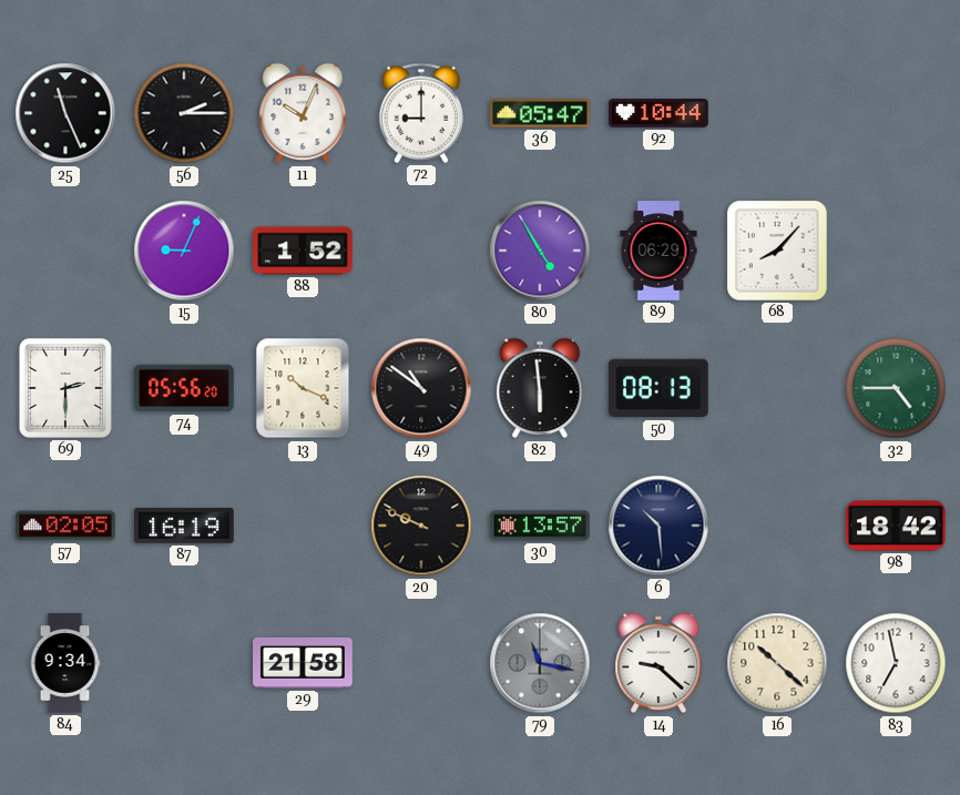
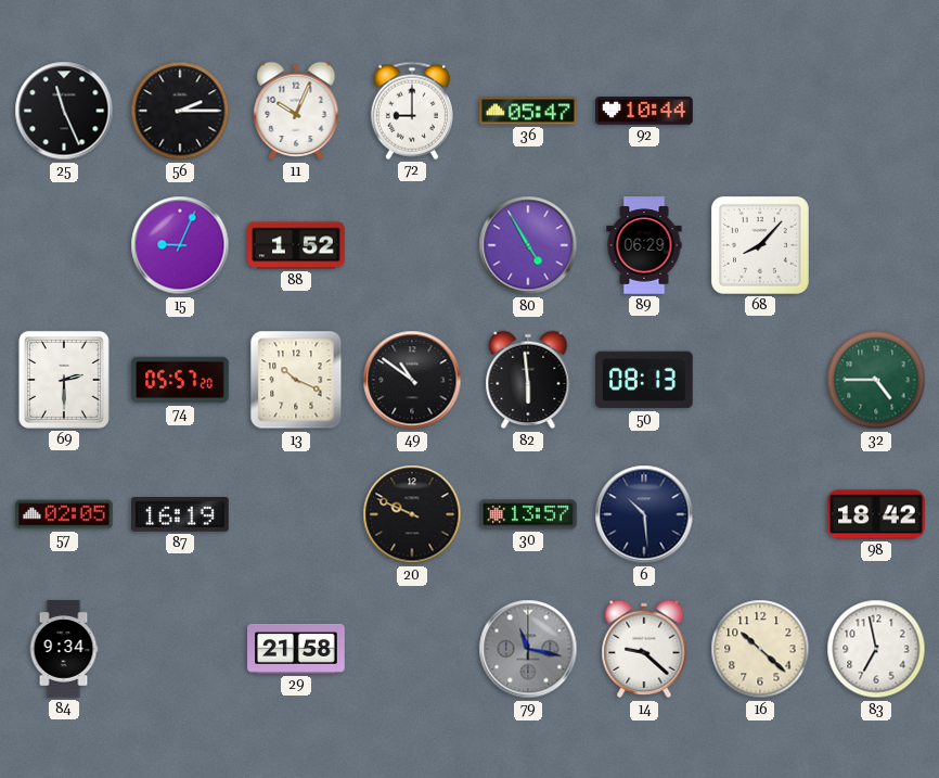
74: 05:56 -> 05:57 (180, 380)
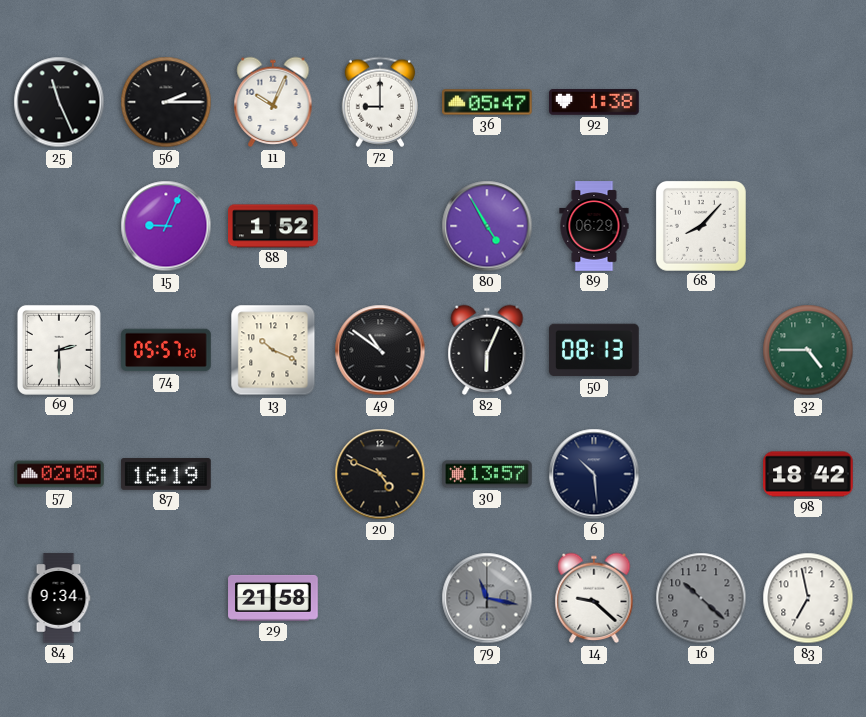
92: 10:44 -> 1:38 (594, 102)
82: 5:59 -> 6:04 (487, 350)
20: 9:49 -> 4:49 (380, 474)
16 dial: cream -> grey (701, 598)
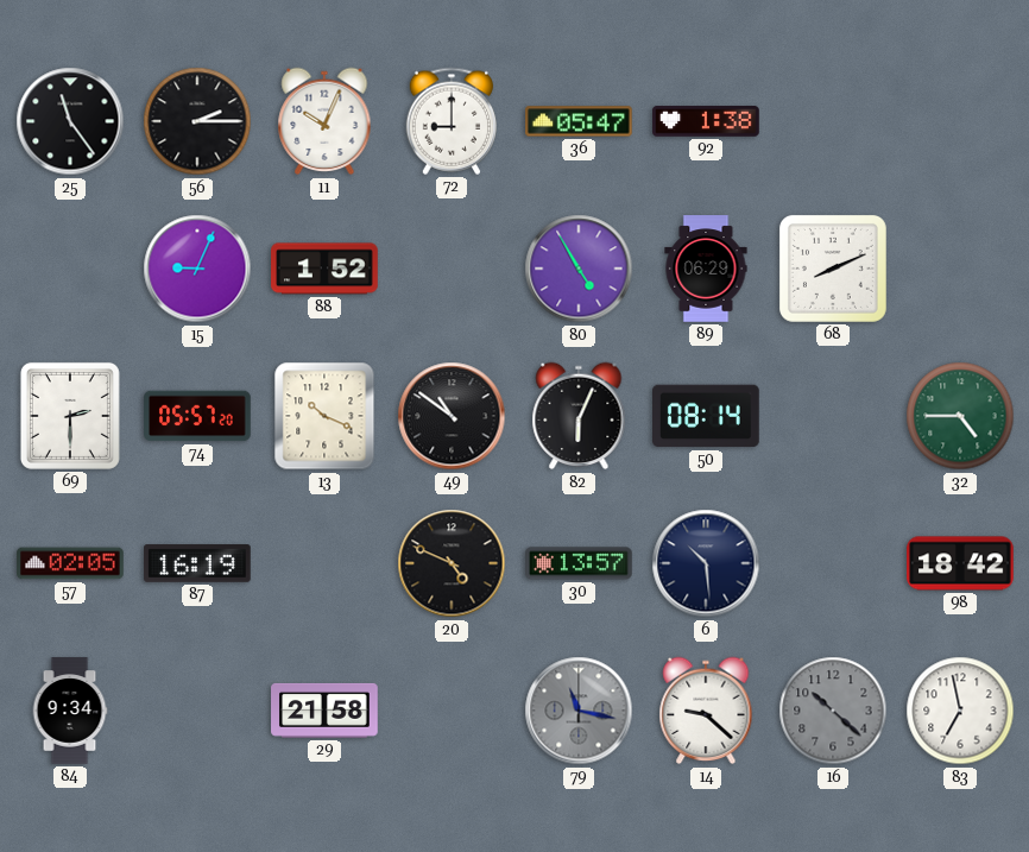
25: 11:26 -> 11:24 (70, 121)
68: 8:07 -> 8:11 (833, 269)
50: 08:13 -> 08:14 (707, 416)
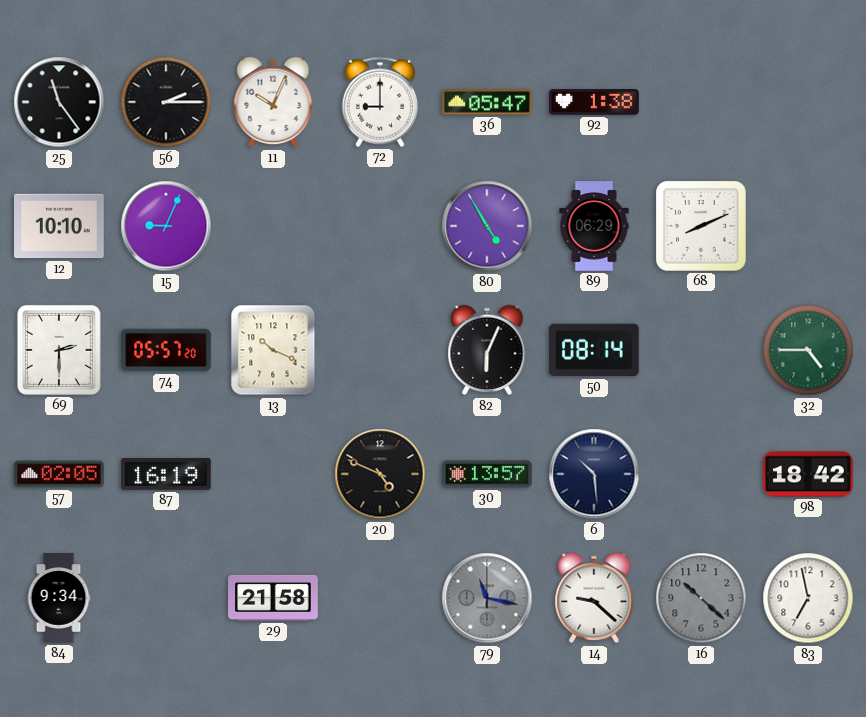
12: none -> 10:10 (59, 226)
88: 1:52 -> none (324, 269)
49: 10:51 -> none (452, 416)
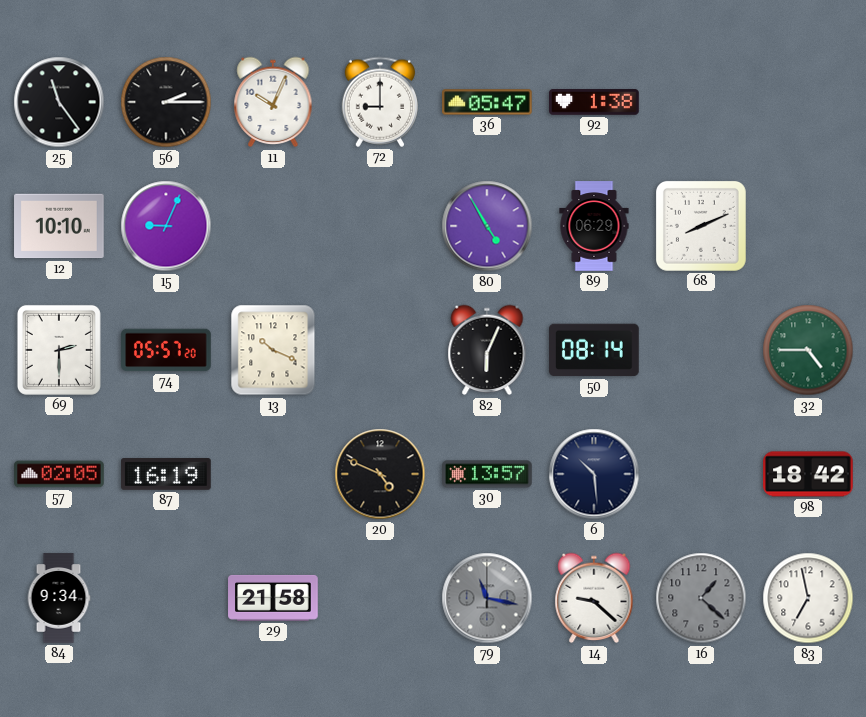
16: 10:22 -> 1:22 (701, 598)
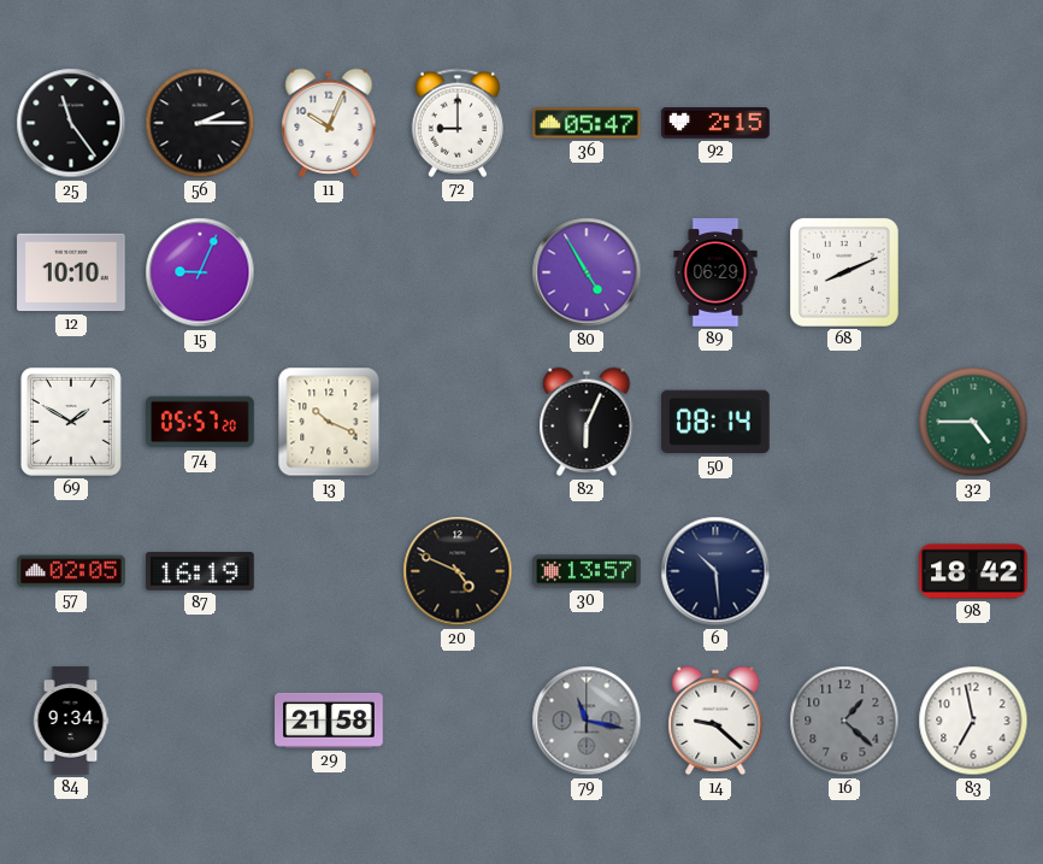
92: 1:38 -> 2:15 (715, 123)
69: 2:30 -> 1:50 (71, 422)
